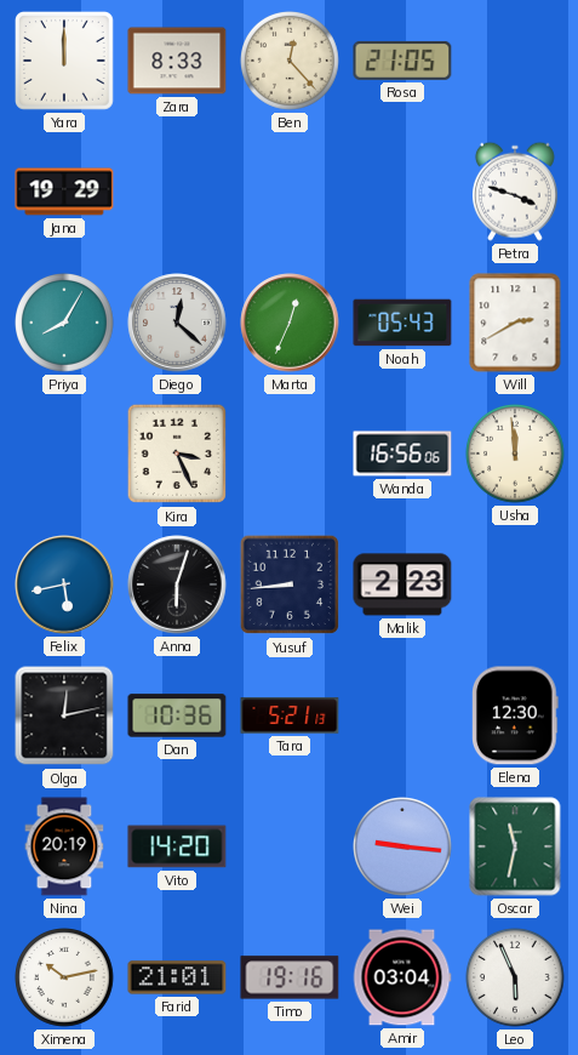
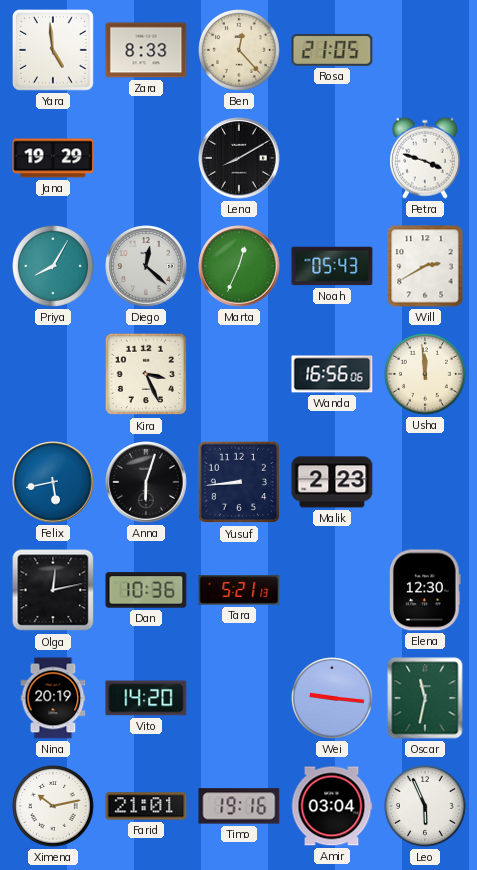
Yara: 12:00 -> 4:59 (54, 51)
Lena: none -> 8:10 (239, 158)
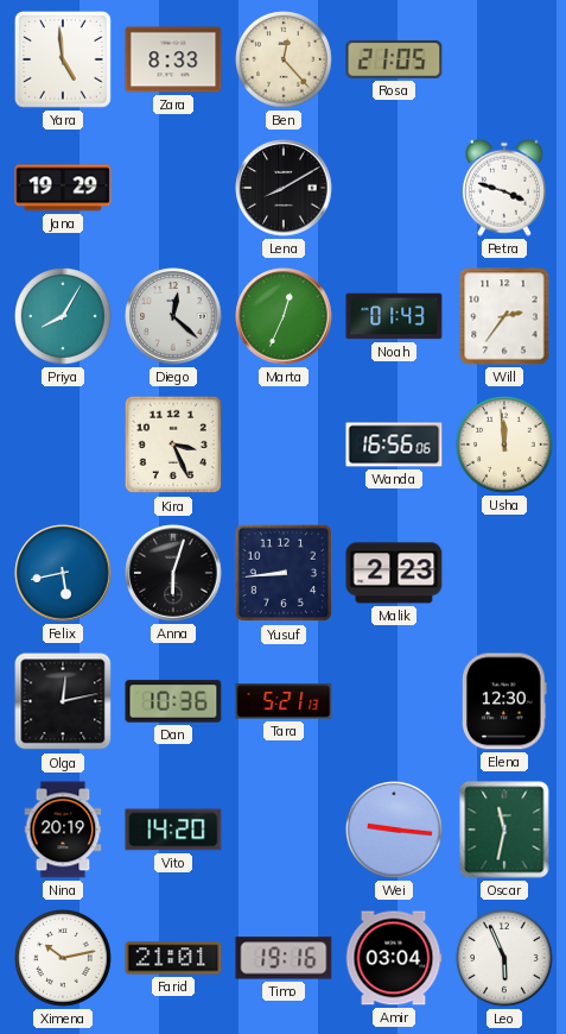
Noah: 05:43 -> 01:43 (394, 316)
Will: 2:40 -> 2:36 (504, 316)
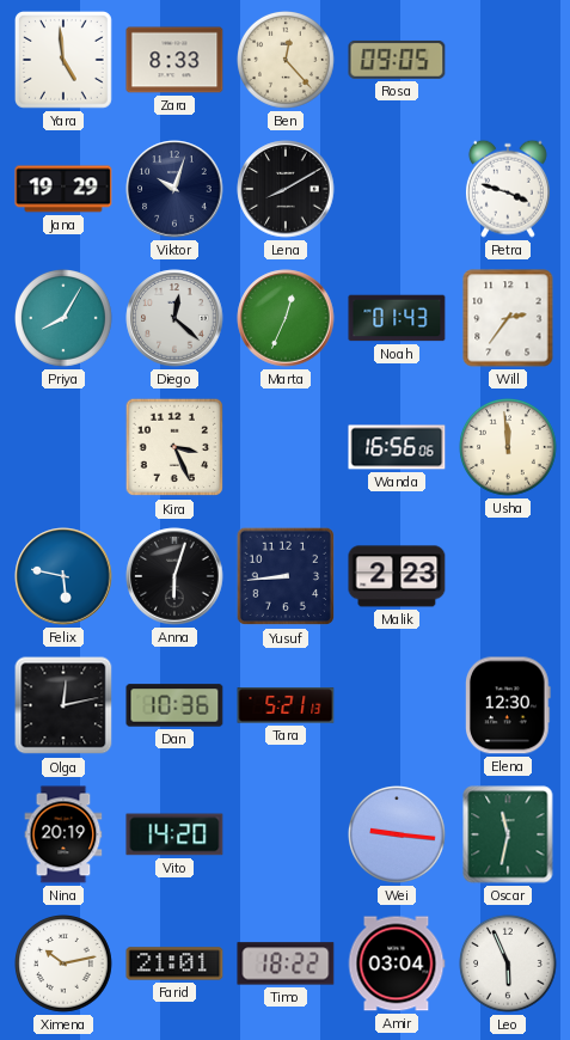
Rosa: 21:05 -> 09:05 (397, 60)
Viktor: none -> 10:03 (174, 189)
Felix: 5:43 -> 5:47 (63, 576)
Timo: 19:16 -> 18:22 (286, 963)
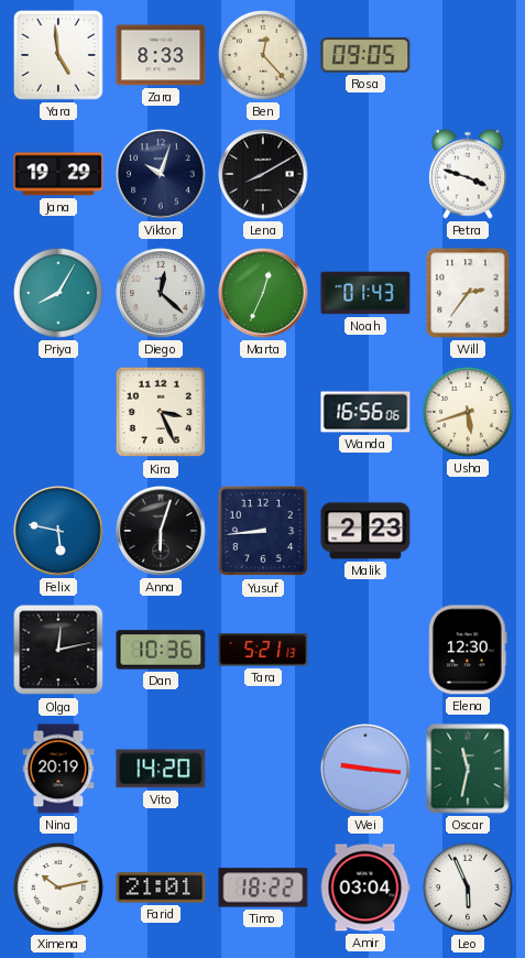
Usha: 11:59 -> 5:42 (469, 413)
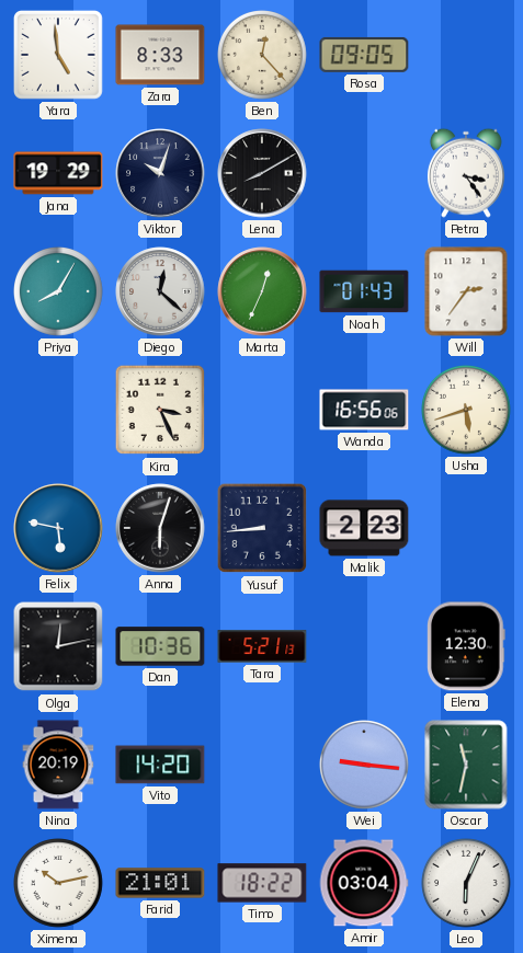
Petra: 3:48 -> 3:24 (466, 173)
Leo: 5:56 -> 6:04 (467, 884)
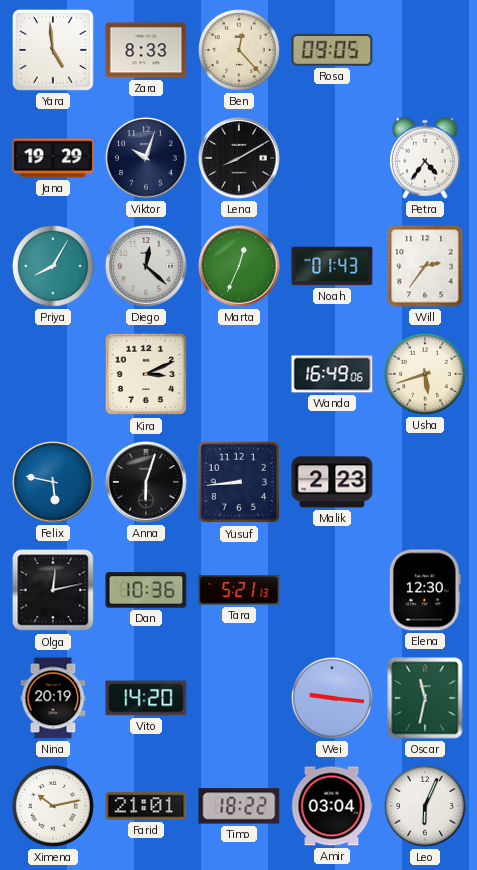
Petra: 3:24 -> 4:36 (425, 158)
Kira: 3:26 -> 3:11 (146, 374)
Wanda: 16:56 -> 16:49 (332, 374)
